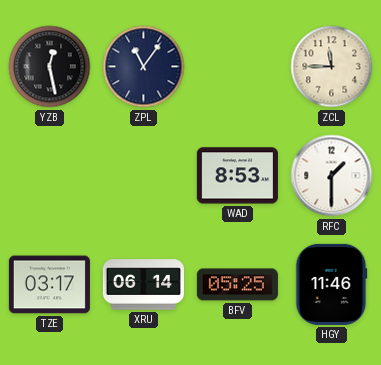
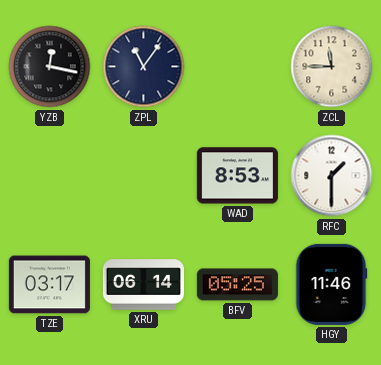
YZB: 12:28 -> 12:17 (50, 67)
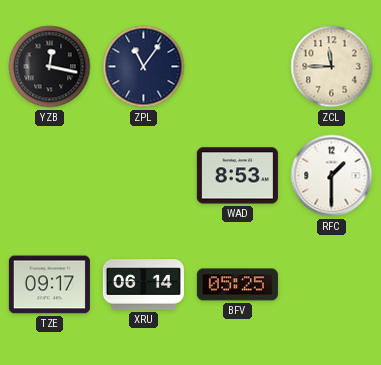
TZE: 03:17 -> 09:17 (49, 285)
HGY: 11:46 -> none (332, 284)
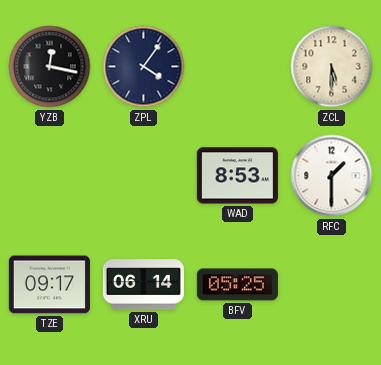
ZPL: 11:06 -> 4:06 (144, 67)
ZCL: 11:45 -> 5:30 (332, 67)
